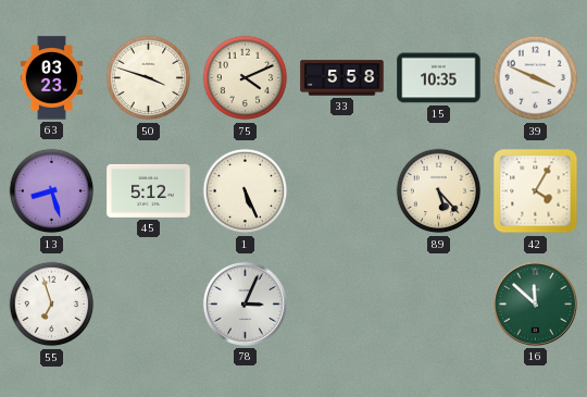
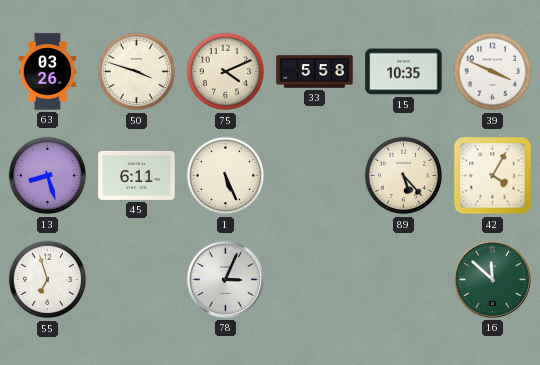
63: 03:23 -> 03:26 (48, 72)
45: 5:12 -> 6:11 (137, 175)
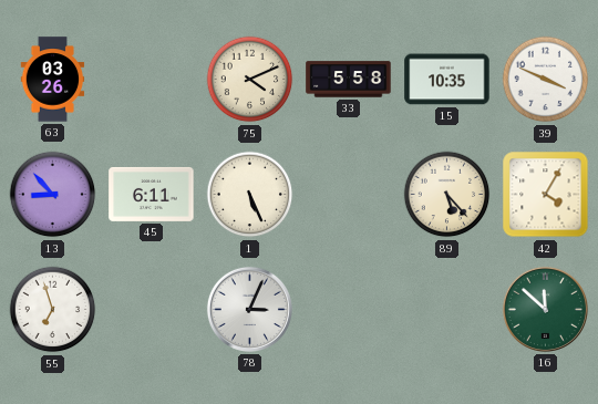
50: 3:48 -> none (137, 72)
13: 8:27 -> 8:53 (53, 195)
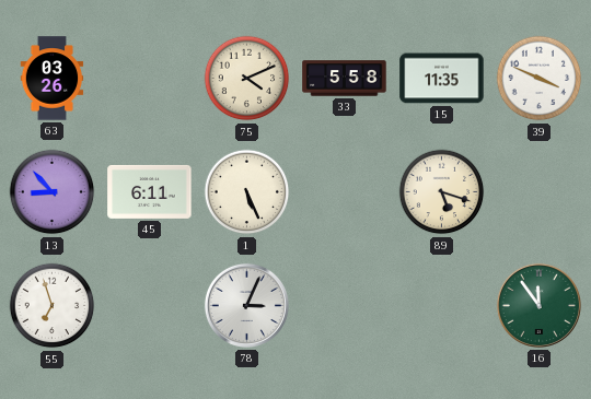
15: 10:35 -> 11:35 (442, 79)
89: 5:23 -> 5:18 (442, 192)
42: 4:05 -> none (546, 195)
16: 11:52 -> 11:54 (538, 305)
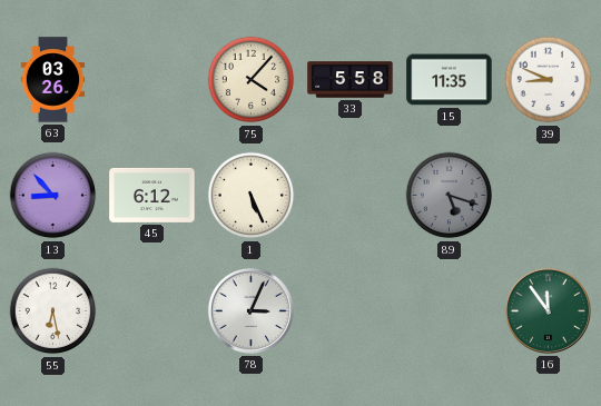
75: 4:11 -> 4:07 (252, 80)
39: 3:49 -> 8:49 (549, 80)
45: 6:11 -> 6:12 (152, 195)
89 dial: cream -> grey (450, 196)
55: 6:57 -> 6:28 (53, 311)
